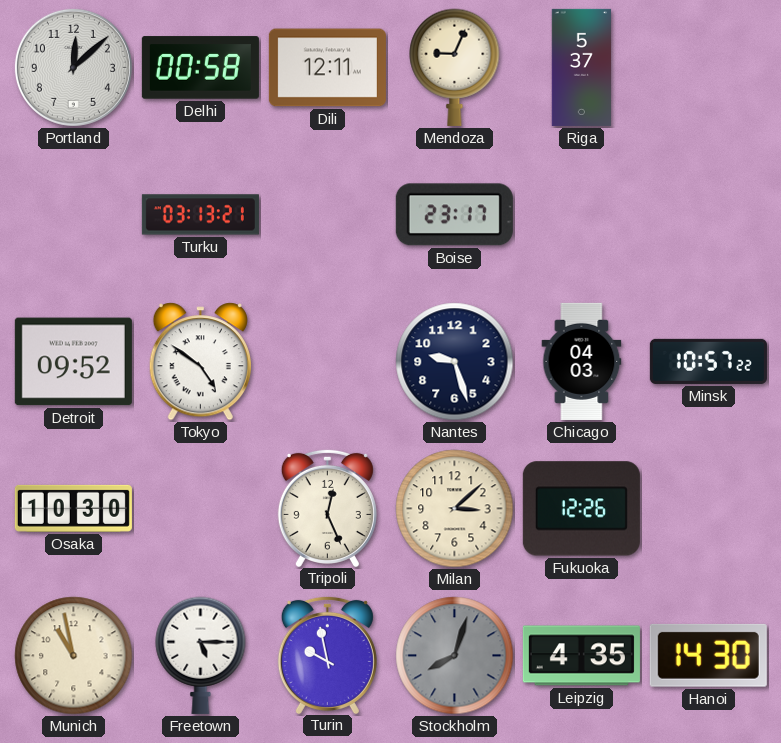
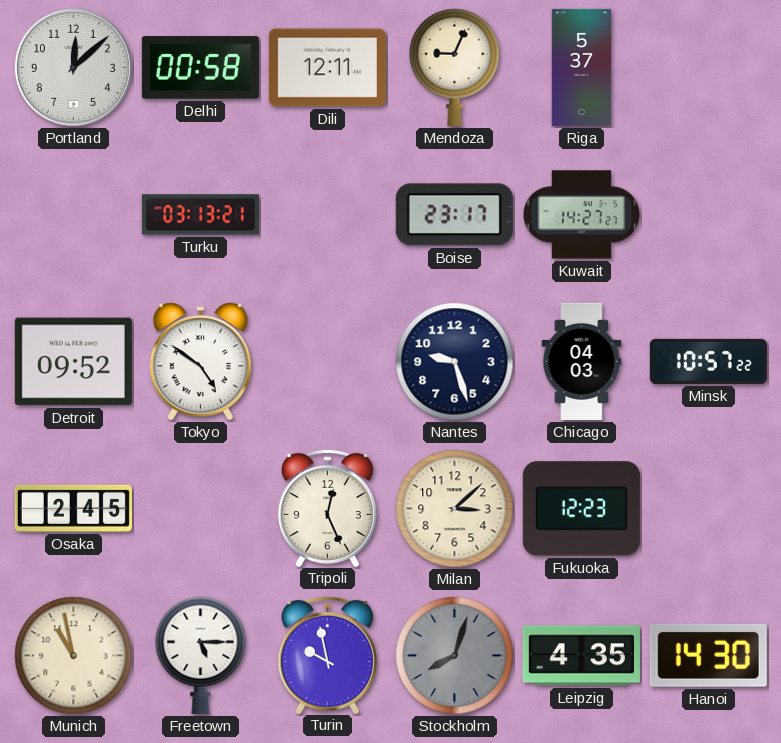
Kuwait: none -> 14:27 (581, 215)
Osaka: 10:30 -> 2:45 (73, 508)
Fukuoka: 12:26 -> 12:23 (581, 509)
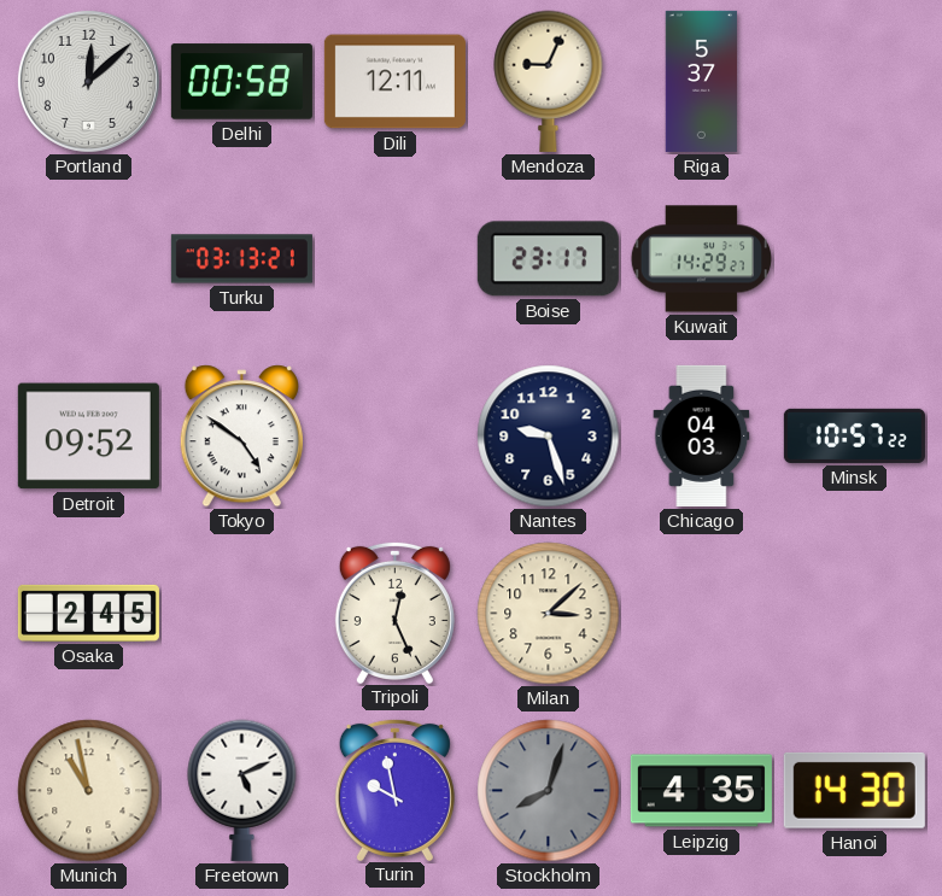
Kuwait: 14:27 -> 14:29 (701, 259)
Fukuoka: 12:23 -> none (581, 509)
Freetown: 5:15 -> 5:11 (242, 790)
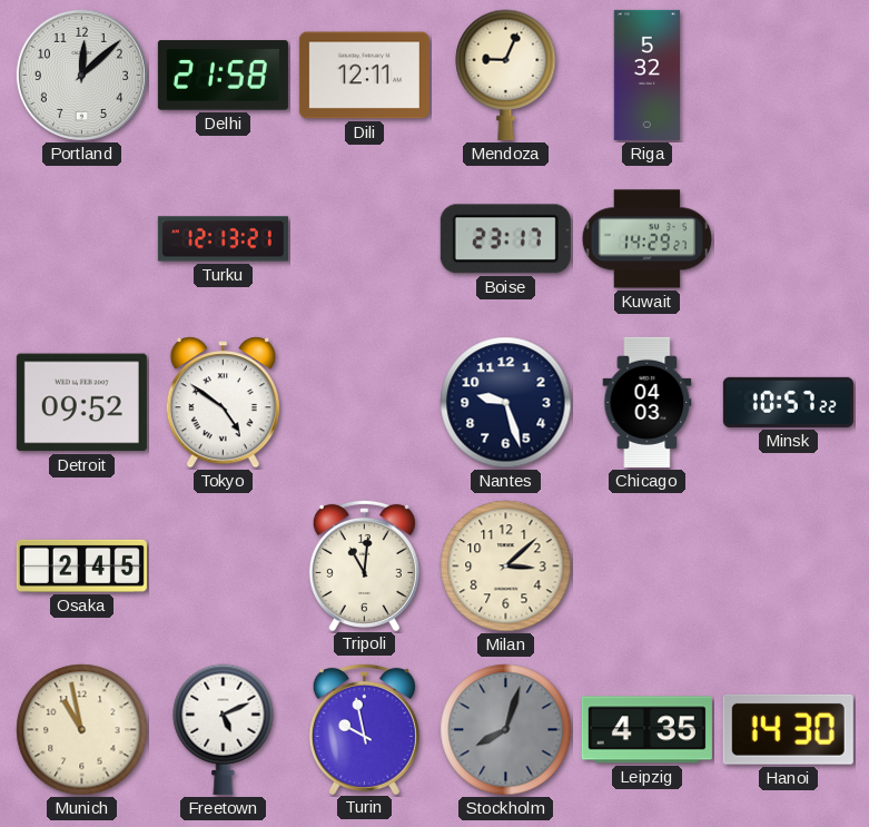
Delhi: 00:58 -> 21:58 (223, 76)
Riga: 5:37 -> 5:32 (648, 75)
Turku: 03:13 -> 12:13 (223, 239)
Tripoli: 12:26 -> 11:01 (364, 564)
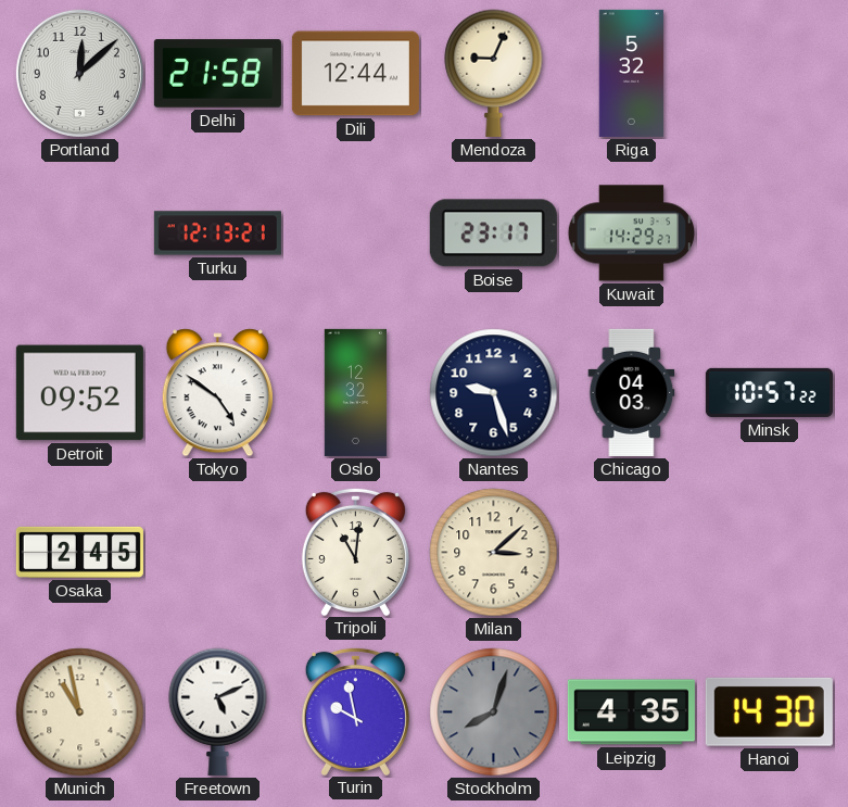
Dili: 12:11 -> 12:44 (355, 74)
Oslo: none -> 12:32 (355, 392)
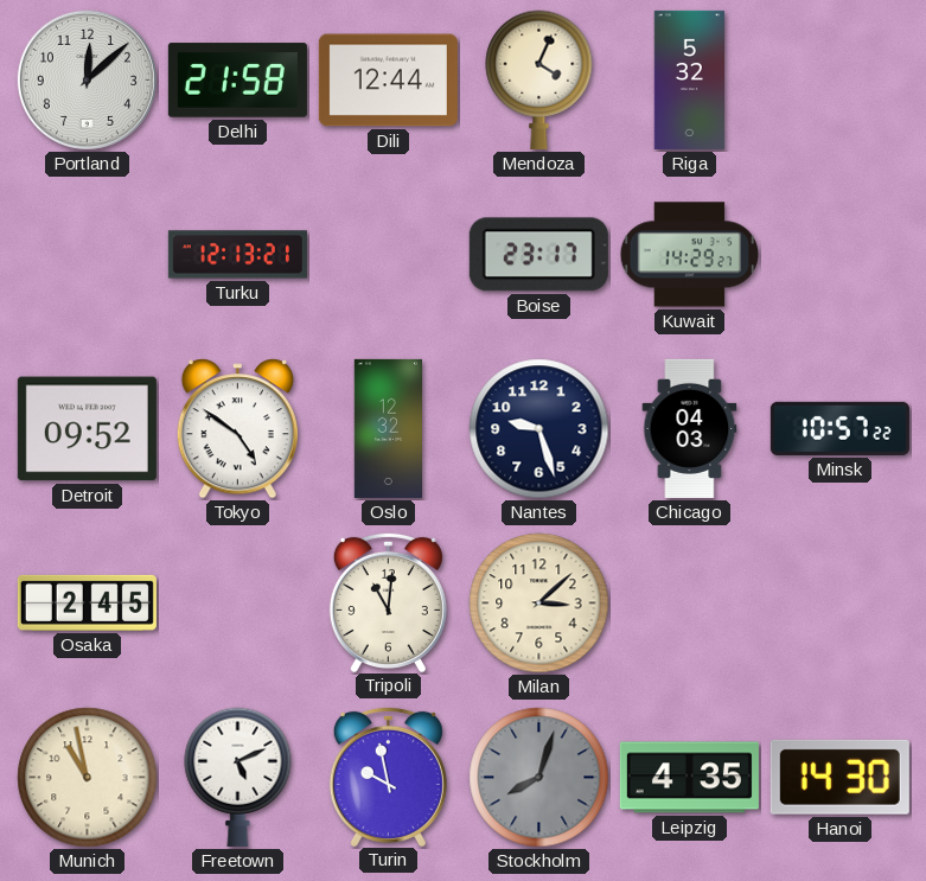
Mendoza: 9:04 -> 4:04 (539, 79)
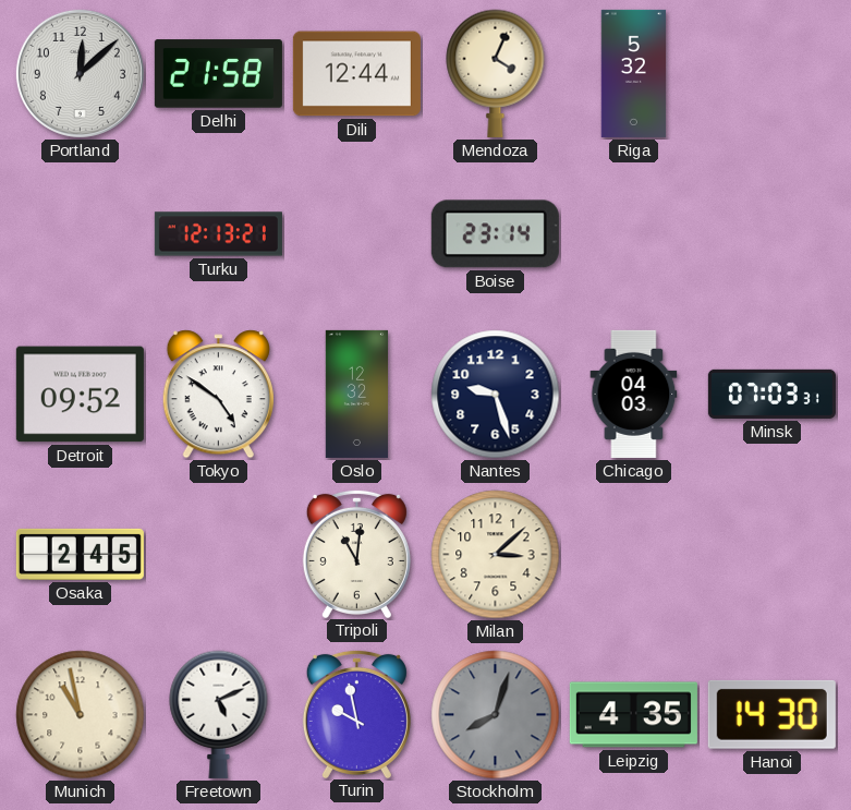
Boise: 23:17 -> 23:14 (495, 234)
Kuwait: 14:29 -> none (689, 255)
Minsk: 10:57 -> 07:03 (771, 394)
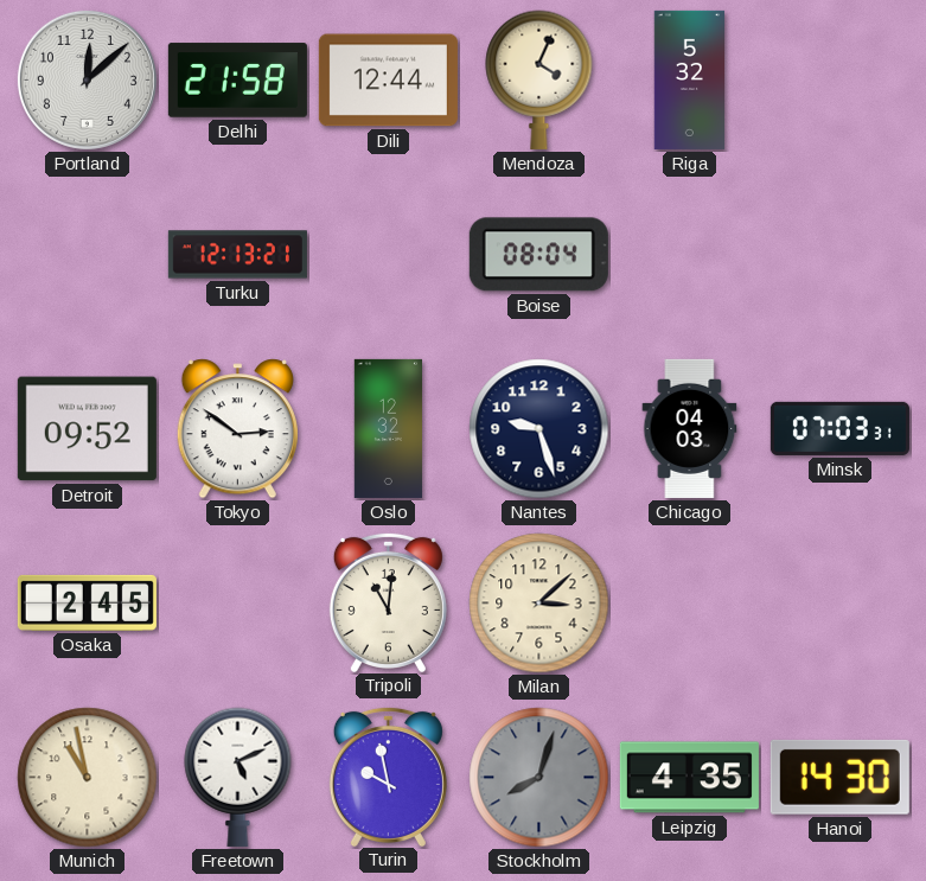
Boise: 23:14 -> 08:04 (538, 255)
Tokyo: 4:51 -> 2:51 (237, 429)
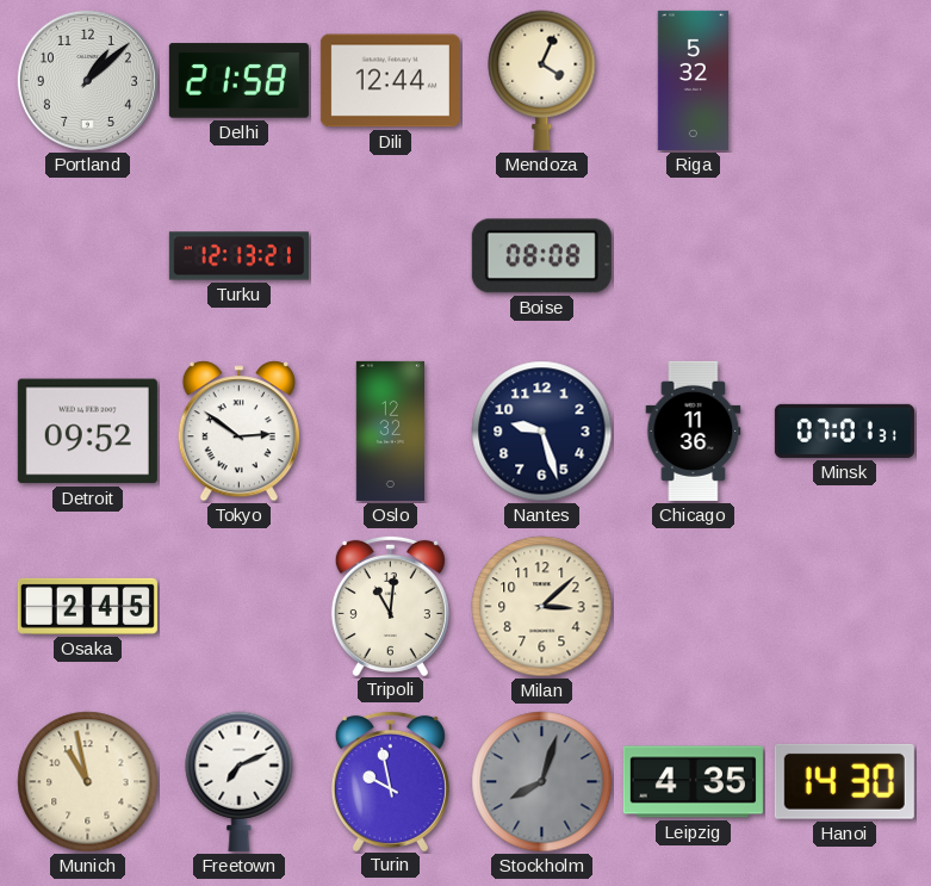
Portland: 12:08 -> 1:08 (87, 80)
Boise: 08:04 -> 08:08 (541, 256)
Chicago: 04:03 -> 11:36 (694, 430)
Minsk: 07:03 -> 07:01 (844, 430)
Freetown: 5:11 -> 7:11 (240, 781)
